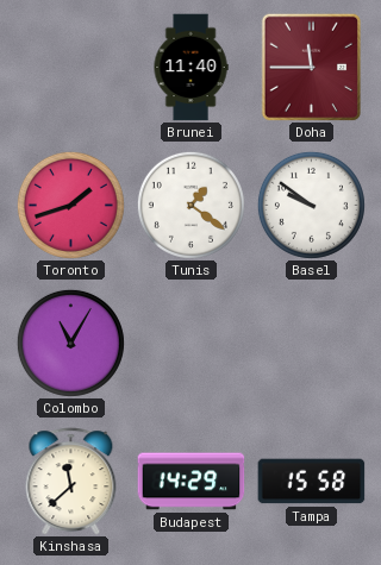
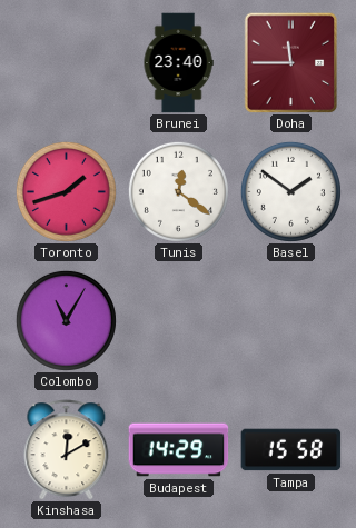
Brunei: 11:40 -> 23:40 (178, 63)
Tunis: 1:21 -> 12:21 (178, 191)
Basel: 9:51 -> 1:51 (290, 191)
Kinshasa: 11:38 -> 12:10 (67, 450)
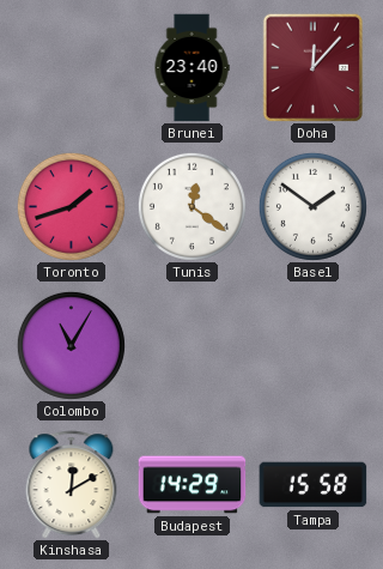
Doha: 11:45 -> 12:07 (314, 67)
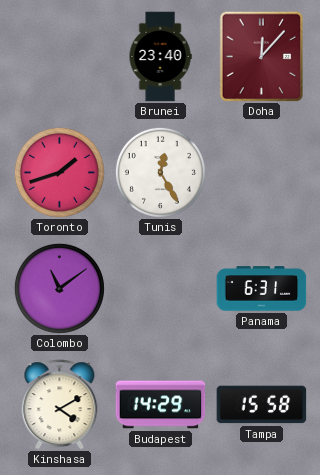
Tunis: 12:21 -> 12:25 (160, 172)
Basel: 1:51 -> none (312, 206)
Colombo: 11:05 -> 11:09 (59, 288)
Panama: none -> 6:31 (262, 289)
Kinshasa: 12:10 -> 4:10 (60, 405)
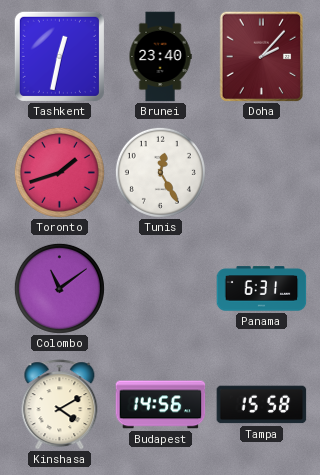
Tashkent: none -> 12:32 (59, 56)
Doha: 12:07 -> 2:07 (262, 56)
Budapest: 14:29 -> 14:56 (161, 405)
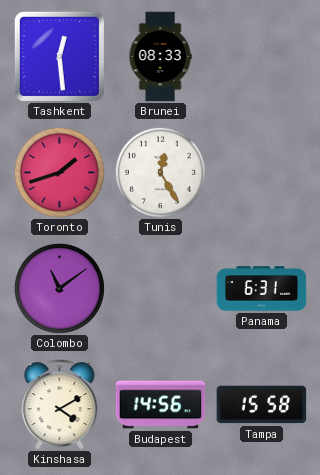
Tashkent: 12:32 -> 12:29 (59, 56)
Brunei: 23:40 -> 08:33 (160, 57)
Doha: 2:07 -> none (262, 56)
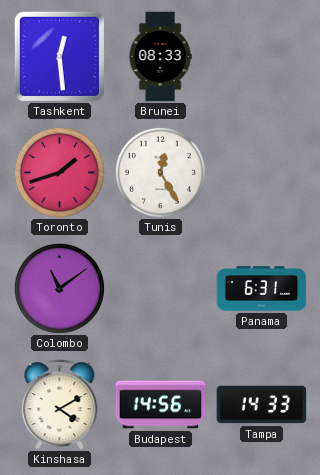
Tampa: 15:58 -> 14:33 (262, 405)
